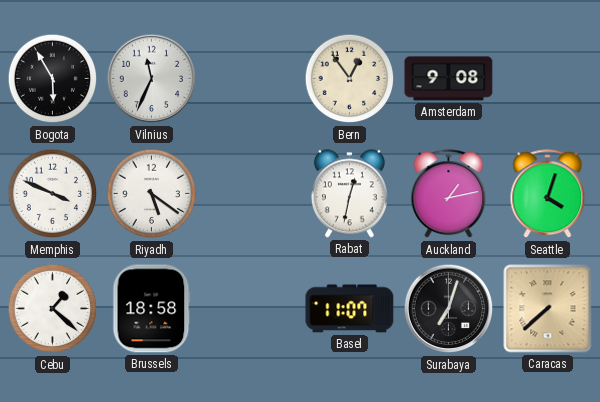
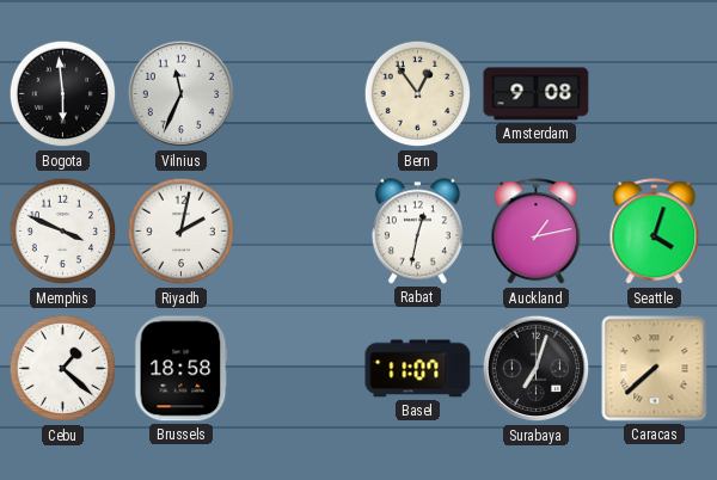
Bogota: 5:55 -> 5:59 (63, 94)
Riyadh: 5:21 -> 2:02 (182, 232)
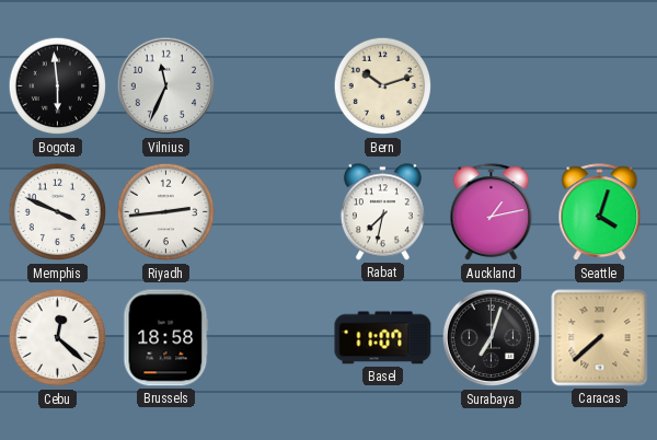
Bern: 12:54 -> 10:12 (383, 86)
Amsterdam: 9:08 -> none (537, 94)
Riyadh: 2:02 -> 2:44 (166, 212)
Rabat: 12:32 -> 7:32 (382, 212)
Cebu: 1:22 -> 12:22 (58, 338)
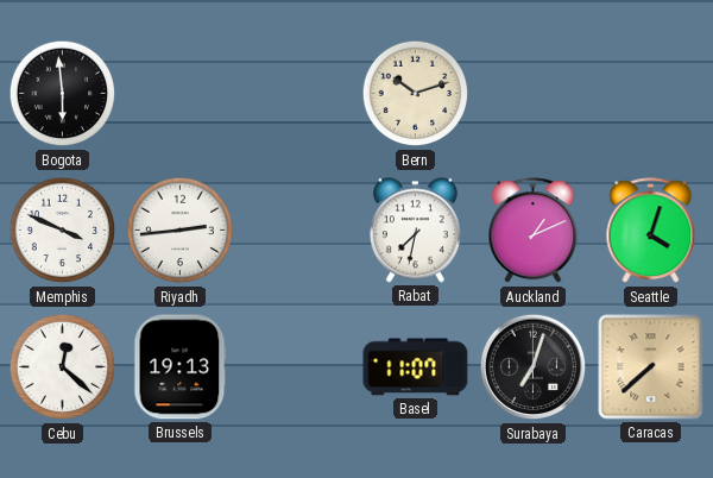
Vilnius: 11:34 -> none (166, 86)
Auckland: 1:13 -> 1:11 (534, 231)
Brussels: 18:58 -> 19:13 (181, 367)
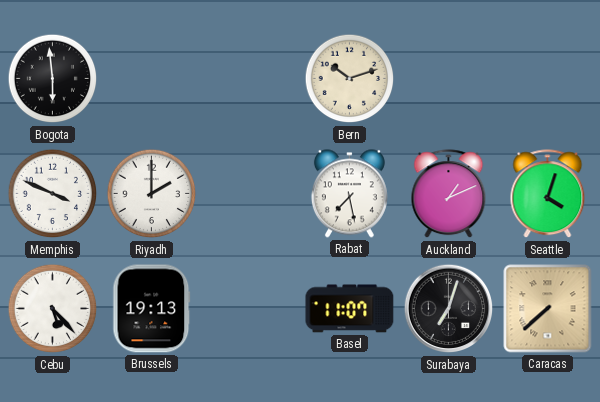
Riyadh: 2:44 -> 2:00 (152, 194)
Rabat: 7:32 -> 7:28 (349, 194)
Cebu: 12:22 -> 5:23 (53, 309)
